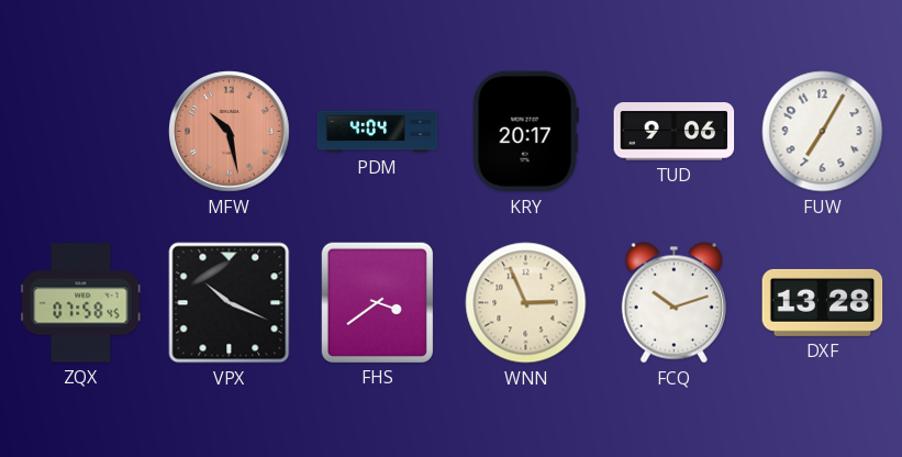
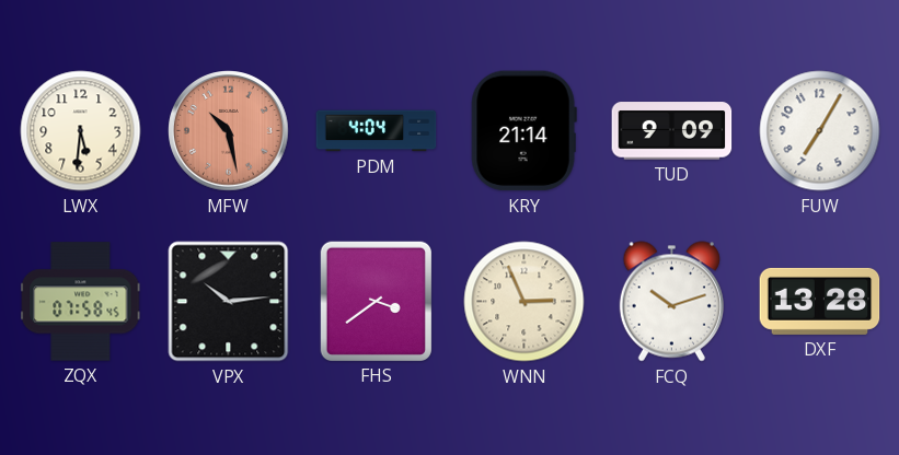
LWX: none -> 5:31 (81, 131)
KRY: 20:17 -> 21:14 (523, 131)
TUD: 9:06 -> 9:09 (672, 131)
VPX: 10:19 -> 10:14 (229, 302)
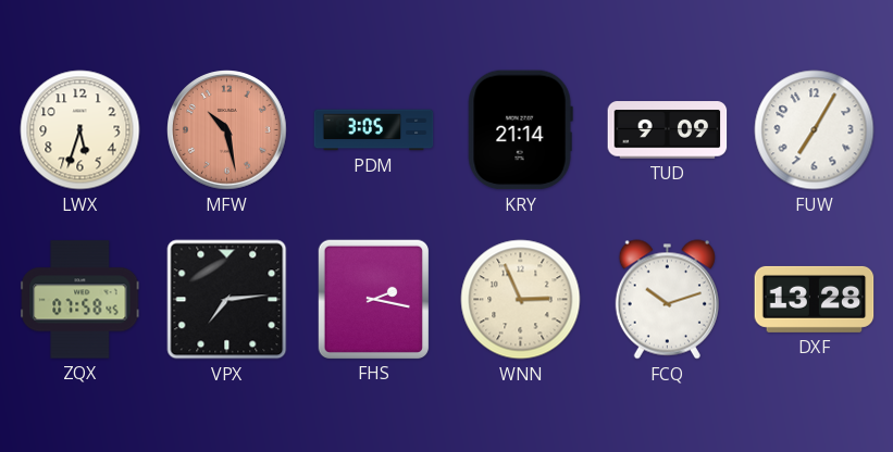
LWX: 5:31 -> 5:33 (80, 130)
PDM: 4:04 -> 3:05 (374, 130)
VPX: 10:14 -> 7:14 (227, 300)
FHS: 3:39 -> 2:17 (373, 299)
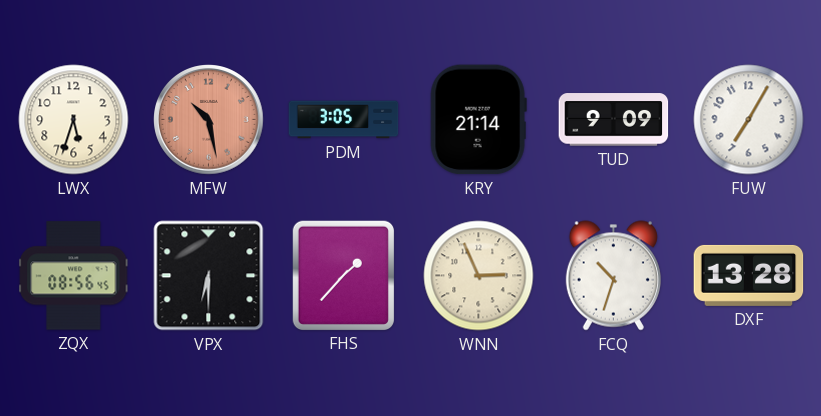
ZQX: 07:58 -> 08:56 (74, 276)
VPX: 7:14 -> 6:30 (209, 276)
FHS: 2:17 -> 1:37 (343, 275)
FCQ: 10:12 -> 10:33 (613, 276)
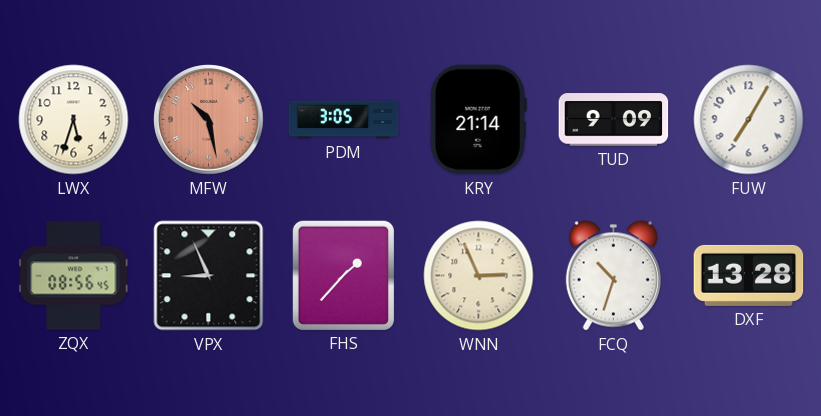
VPX: 6:30 -> 8:56 (209, 276)
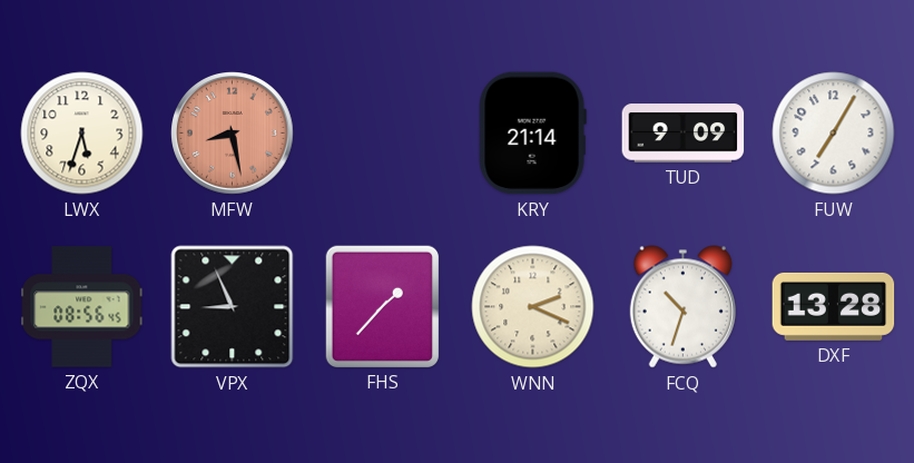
MFW: 10:28 -> 8:28 (233, 134)
PDM: 3:05 -> none (344, 120)
WNN: 2:56 -> 2:19 (533, 307)
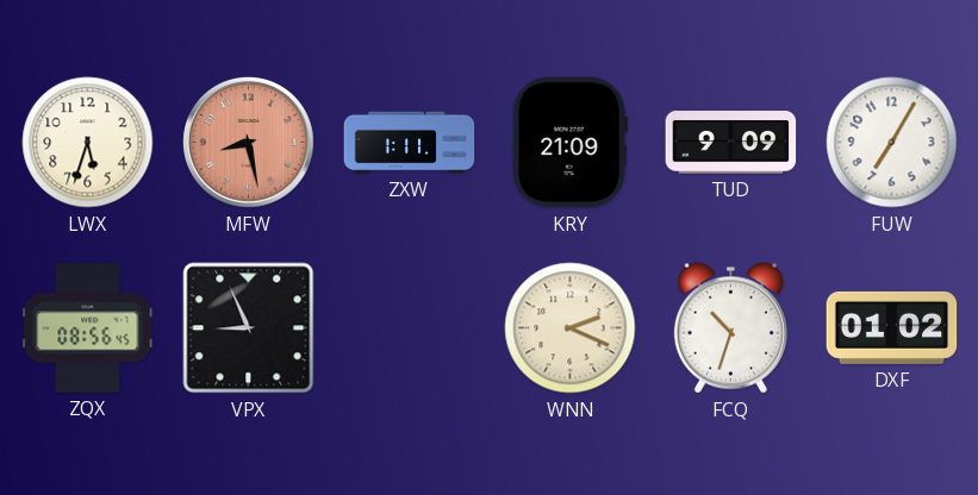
ZXW: none -> 1:11 (410, 143)
KRY: 21:14 -> 21:09 (569, 143)
FHS: 1:37 -> none (382, 306)
DXF: 13:28 -> 01:02 (892, 327)
